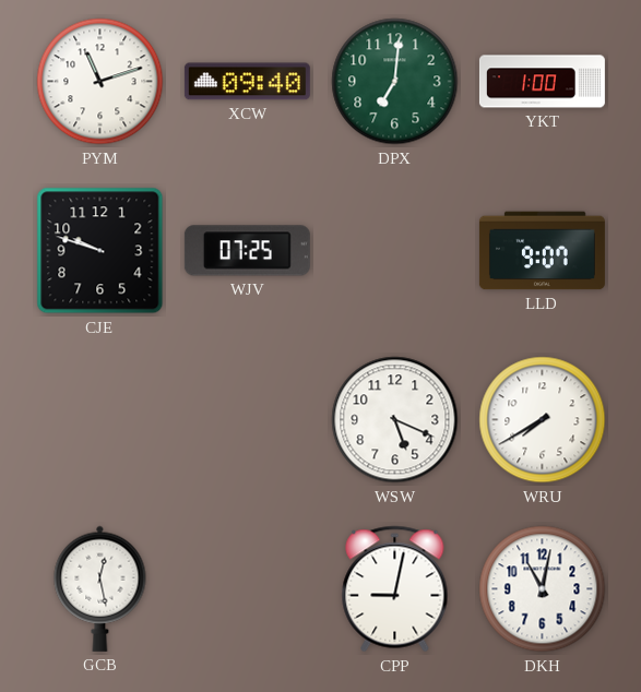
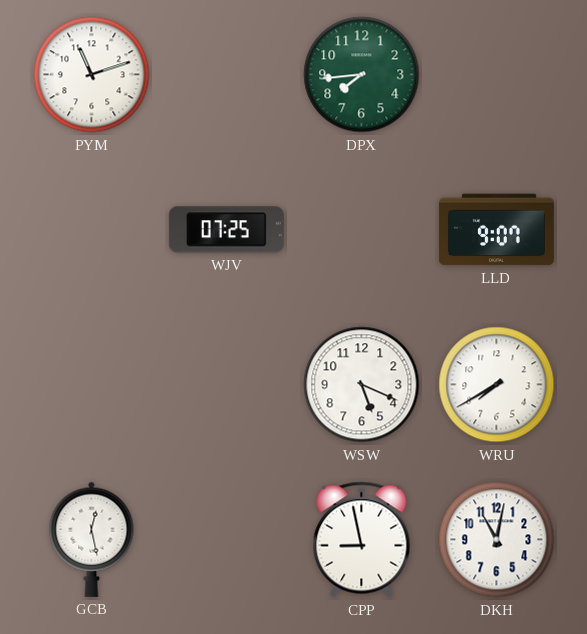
XCW: 09:40 -> none (247, 82)
DPX: 7:01 -> 7:44 (362, 75)
YKT: 1:00 -> none (542, 82)
CJE: 9:48 -> none (100, 251)
CPP: 9:02 -> 8:58 (362, 540)
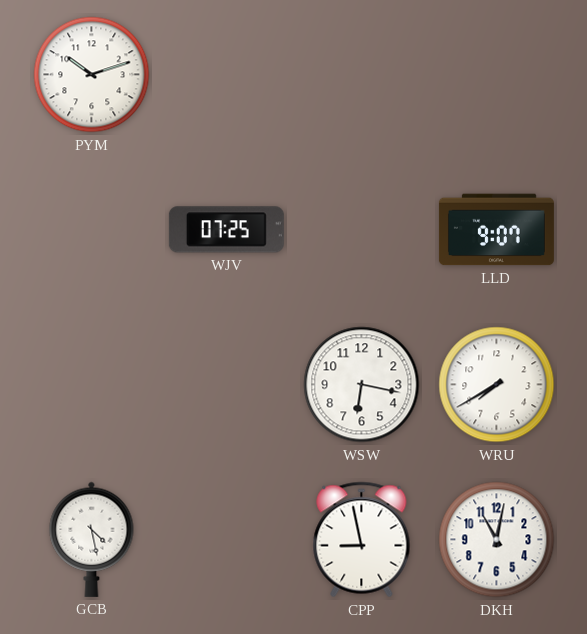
PYM: 11:12 -> 10:12 (92, 75)
DPX: 7:44 -> none (362, 75)
WSW: 5:19 -> 6:17 (362, 385)
GCB: 12:28 -> 4:28 (92, 539)
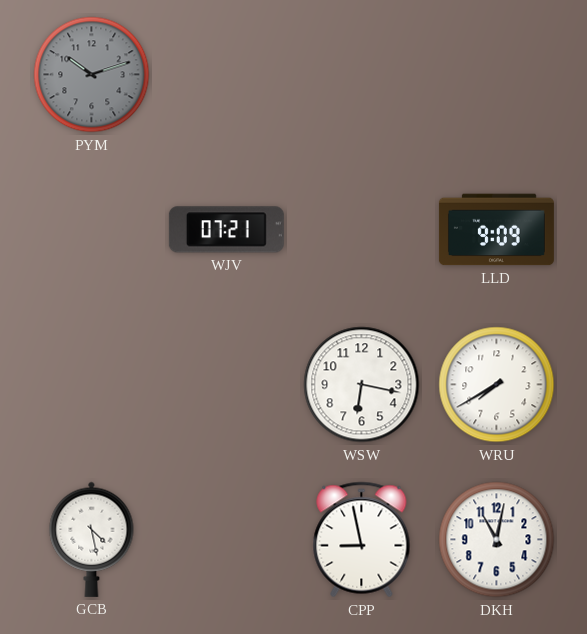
PYM dial: white -> grey (92, 75)
WJV: 07:25 -> 07:21 (226, 230)
LLD: 9:07 -> 9:09 (496, 230)
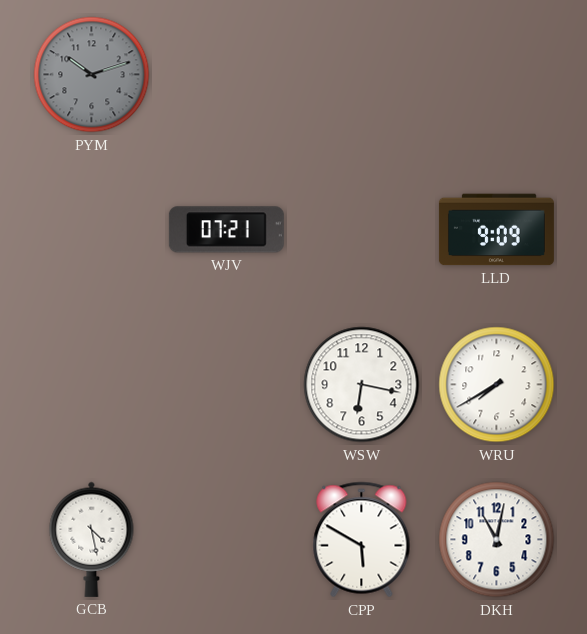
CPP: 8:58 -> 5:50 (362, 540)
